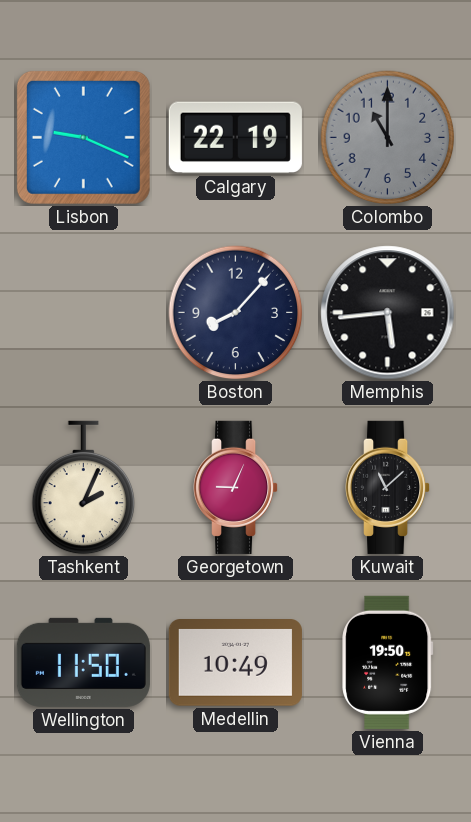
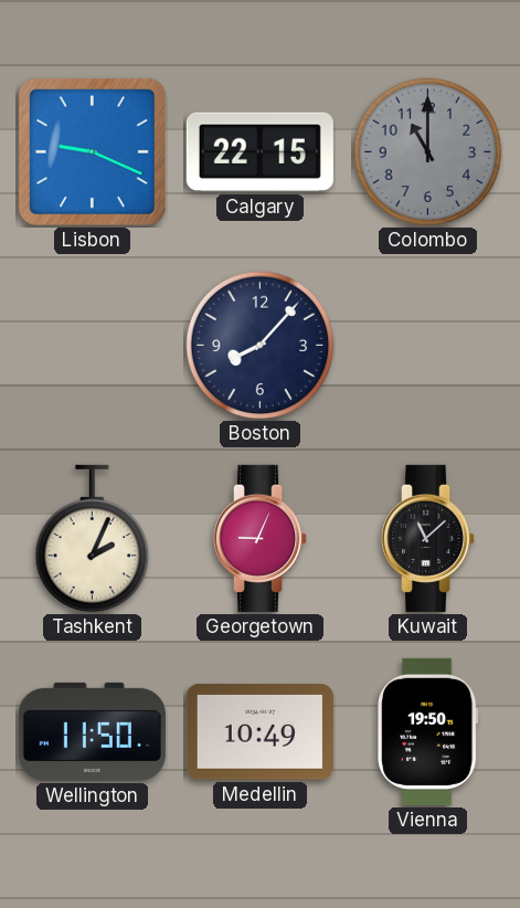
Calgary: 22:19 -> 22:15 (259, 152)
Memphis: 5:44 -> none (388, 313)
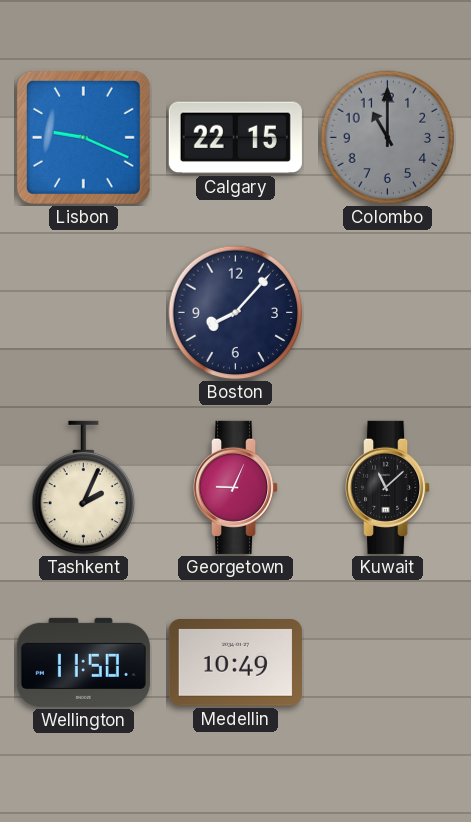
Vienna: 19:50 -> none (428, 731)
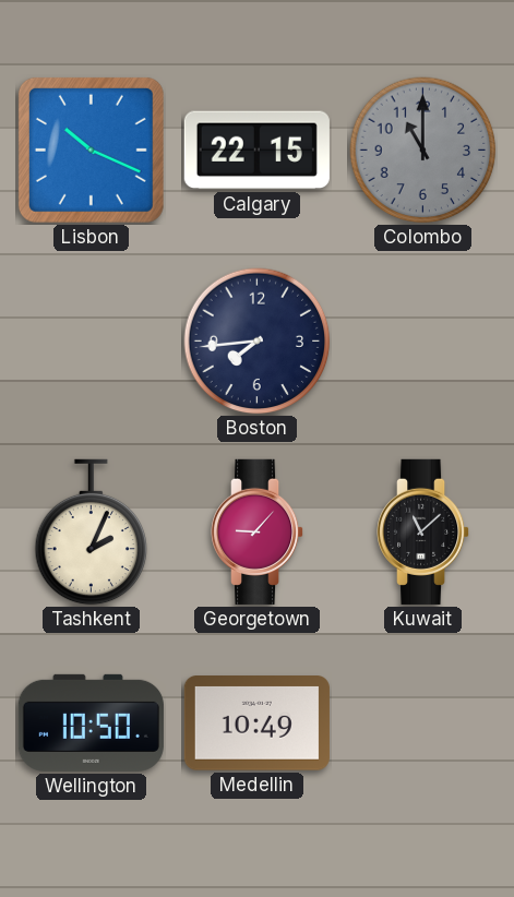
Lisbon: 9:19 -> 10:19 (91, 149)
Boston: 8:07 -> 7:44 (258, 342)
Georgetown: 9:04 -> 9:07 (259, 531)
Wellington: 11:50 -> 10:50 (91, 722)
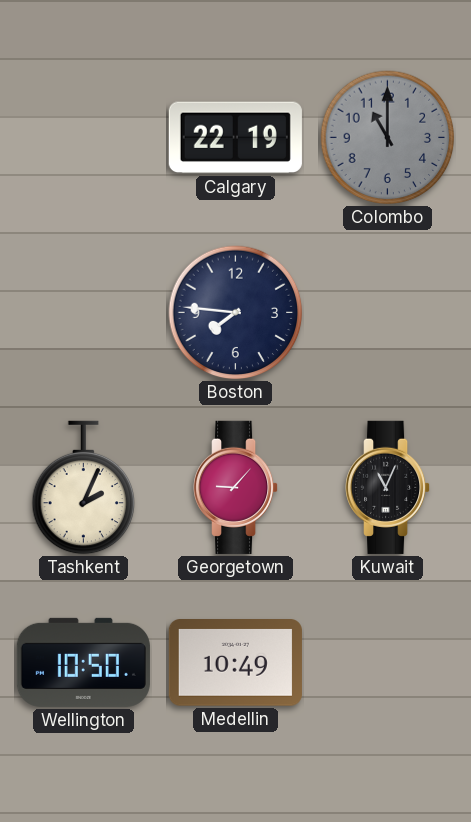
Lisbon: 10:19 -> none (91, 149)
Calgary: 22:15 -> 22:19 (235, 138)
Boston: 7:44 -> 7:46 (236, 313)
Kuwait: 11:08 -> 11:04 (389, 487)
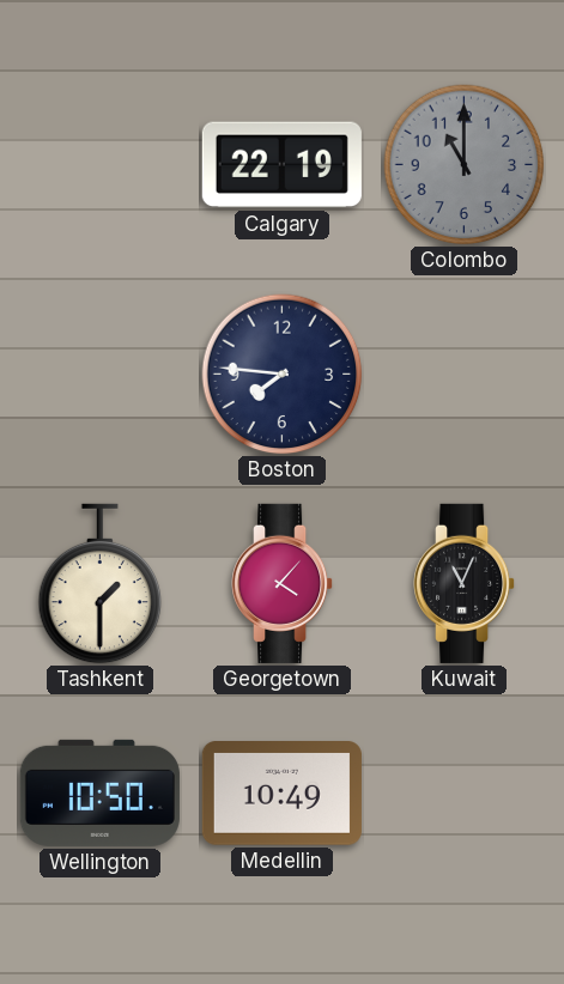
Tashkent: 2:04 -> 1:30 (101, 584)
Georgetown: 9:07 -> 4:07 (284, 583)
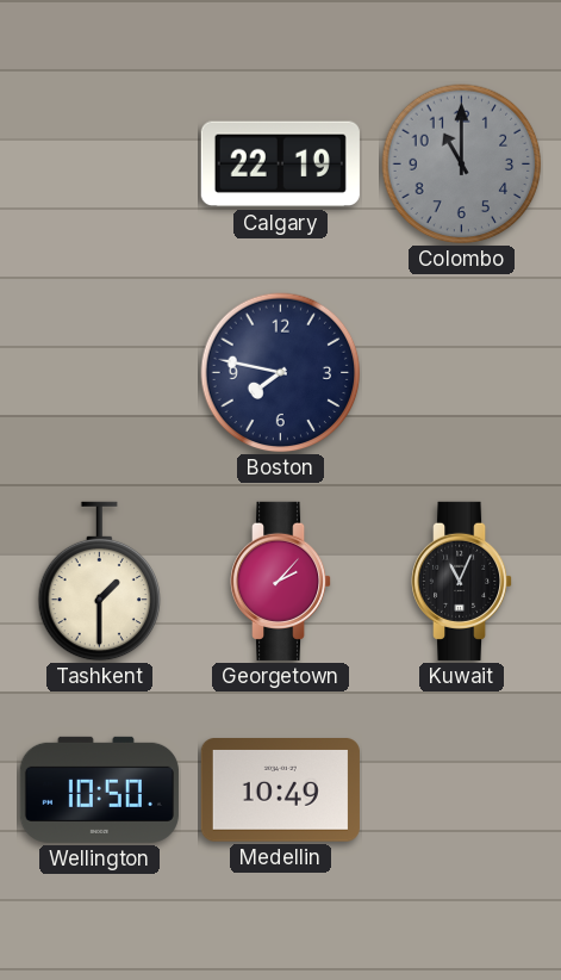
Boston: 7:46 -> 7:47 (281, 373)
Georgetown: 4:07 -> 2:07 (282, 581)
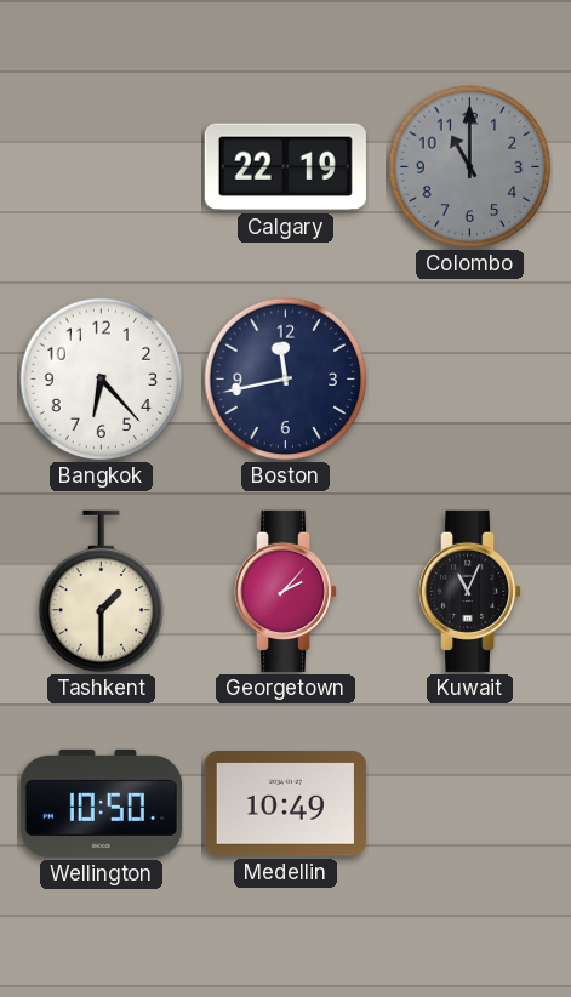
Bangkok: none -> 6:23 (102, 380)
Boston: 7:47 -> 11:43 (286, 380)
